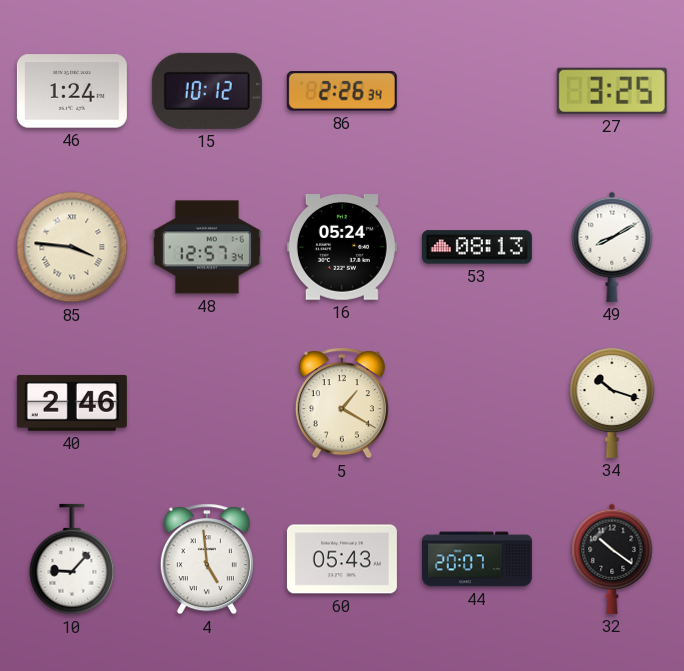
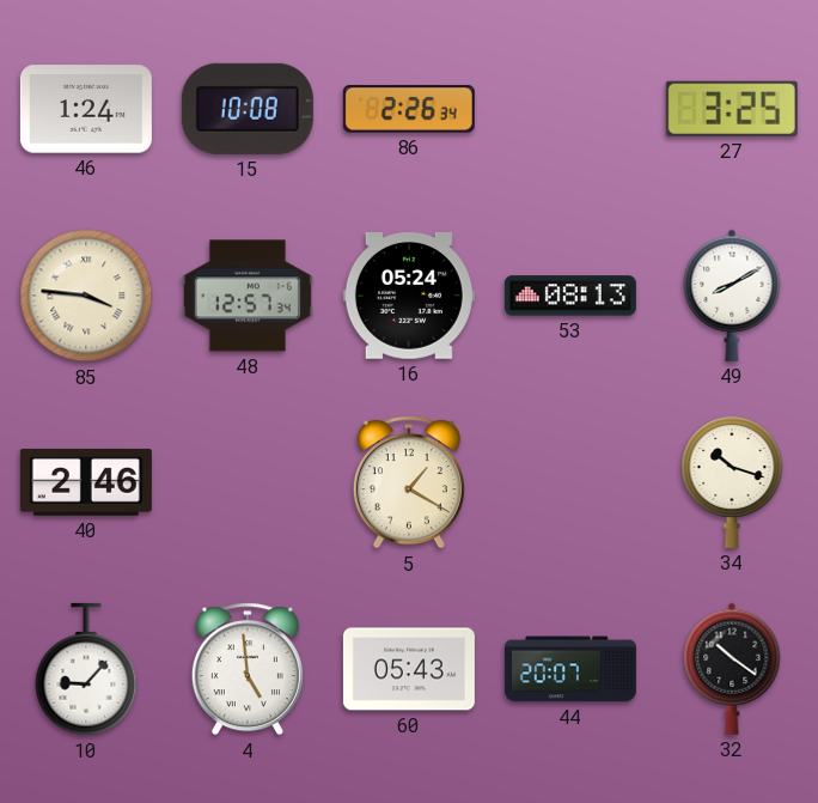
15: 10:12 -> 10:08 (248, 109)
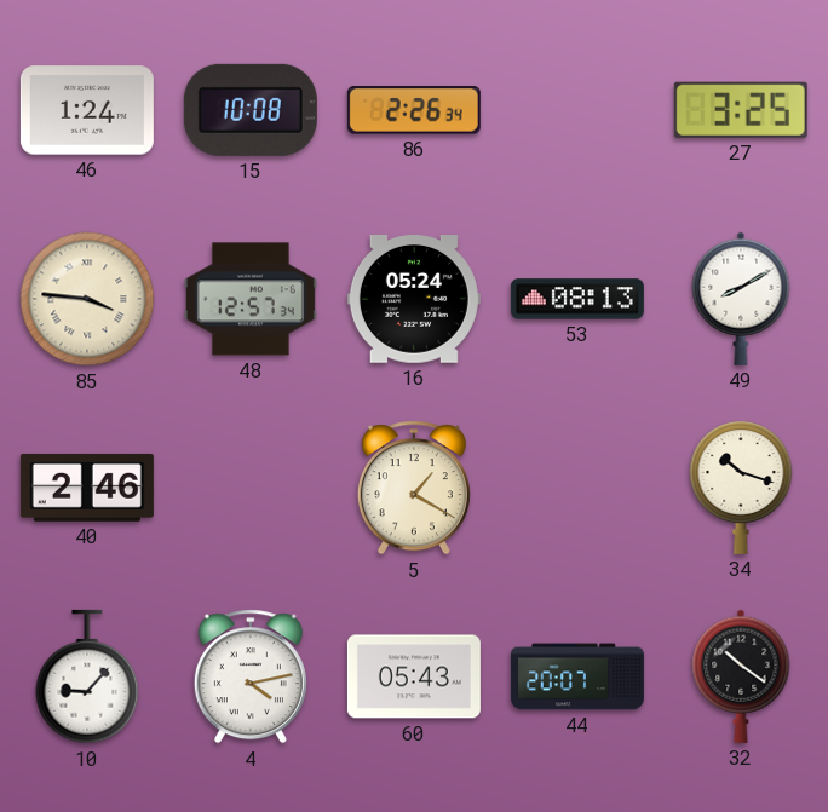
4: 4:59 -> 4:13 (251, 676)
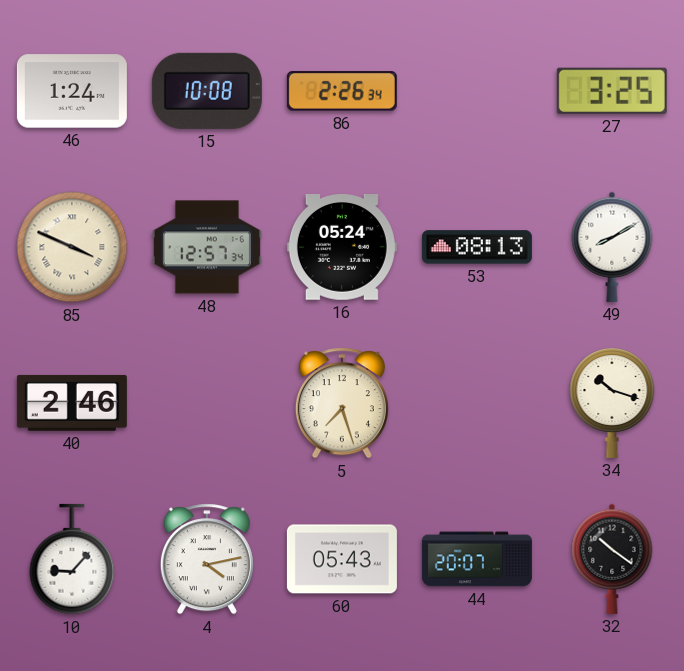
85: 3:46 -> 3:49 (72, 247)
5: 1:20 -> 7:27 (342, 403)
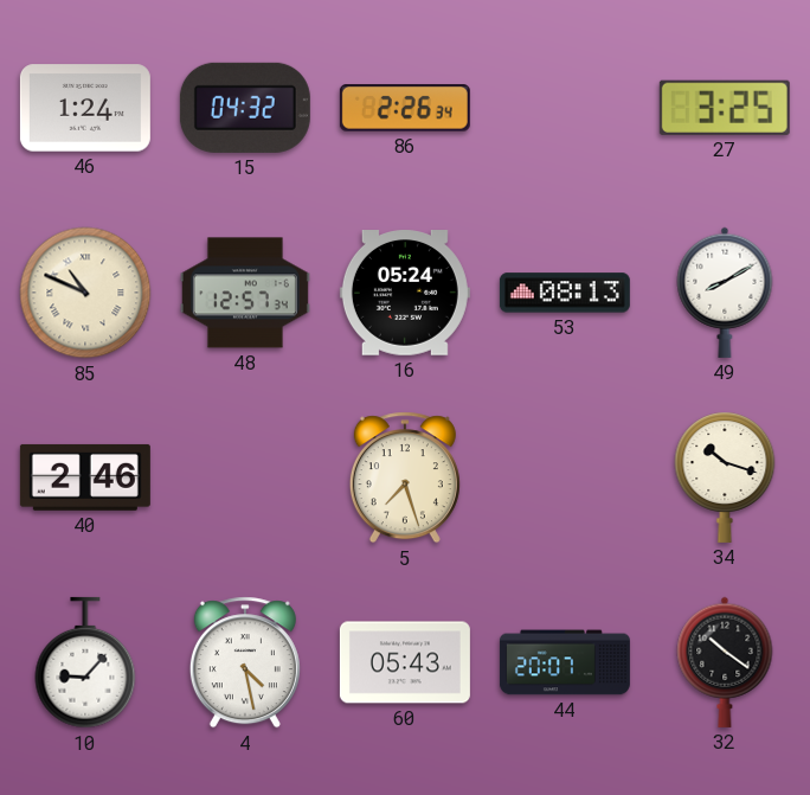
15: 10:08 -> 04:32 (245, 108)
85: 3:49 -> 10:49 (85, 293)
4: 4:13 -> 4:28 (245, 662)
